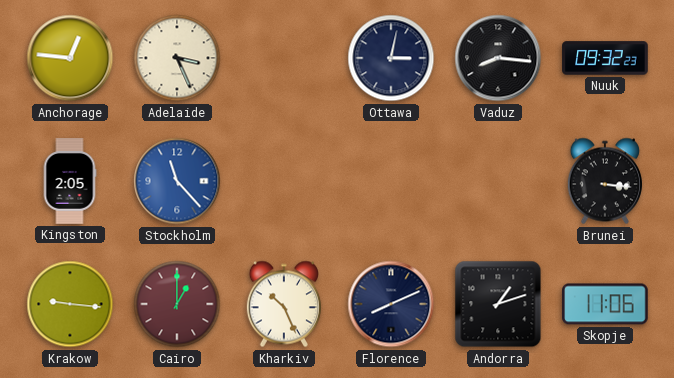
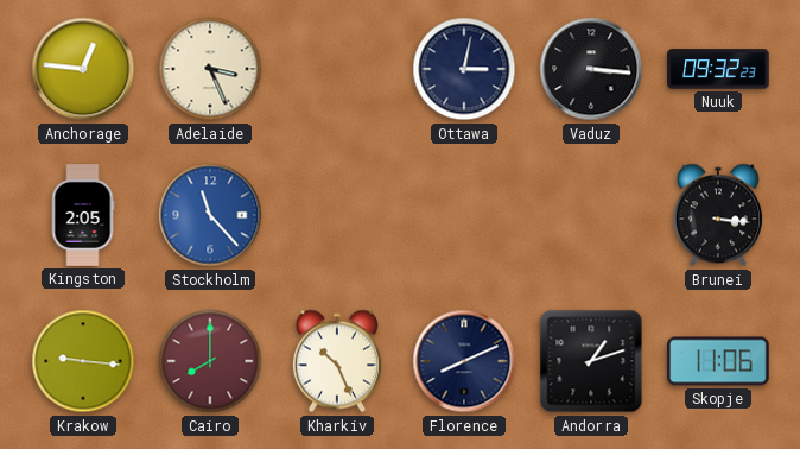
Vaduz: 8:16 -> 3:16 (591, 69)
Cairo: 1:00 -> 8:00 (210, 361)
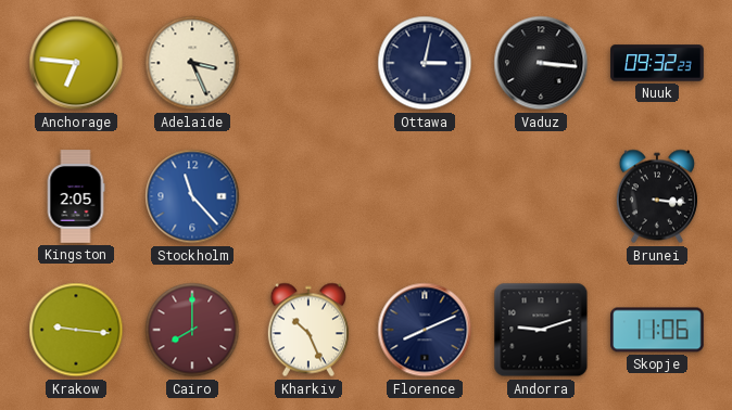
Anchorage: 12:46 -> 6:46 (76, 63)
Andorra: 1:12 -> 9:12 (541, 330)
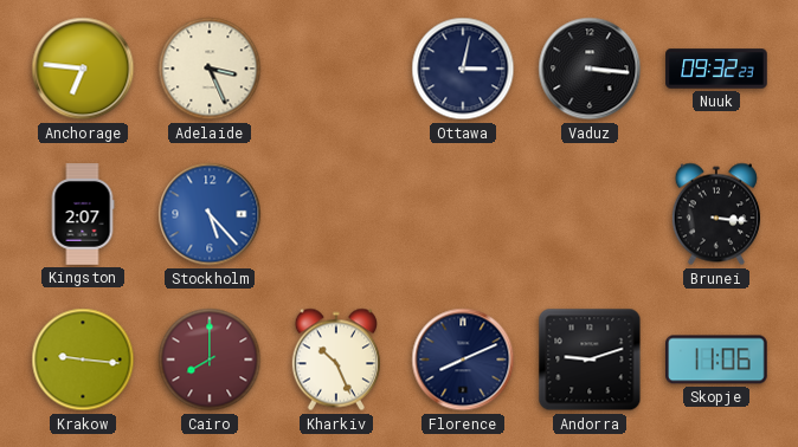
Kingston: 2:05 -> 2:07 (83, 214)
Stockholm: 11:23 -> 5:23 (210, 214)
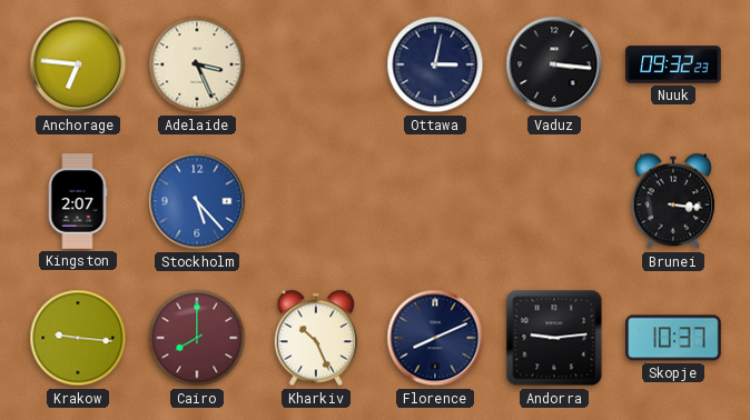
Andorra: 9:12 -> 9:14 (554, 338)
Skopje: 11:06 -> 10:37 (673, 338)
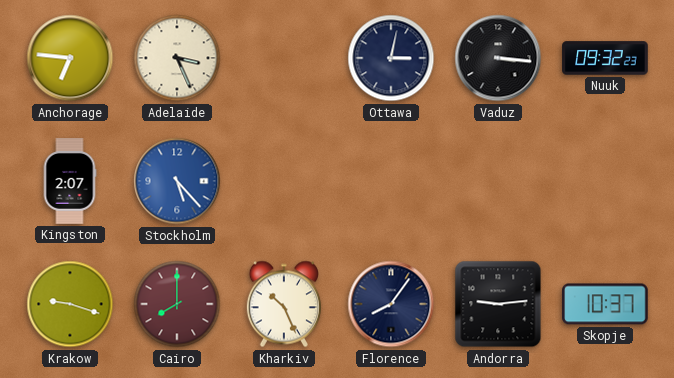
Brunei: 3:16 -> none (673, 201)
Krakow: 9:16 -> 9:18 (70, 304)
Florence: 8:11 -> 8:06 (391, 304)
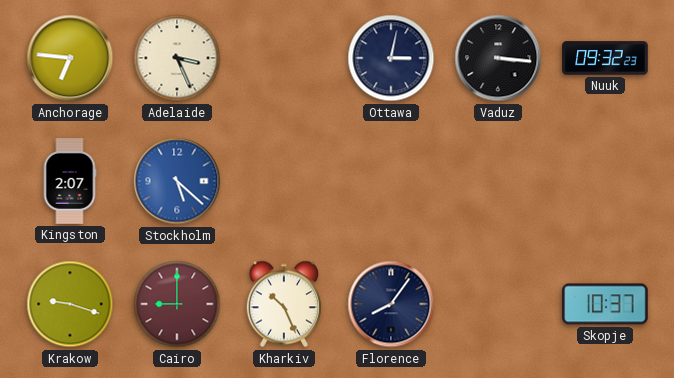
Stockholm: 5:23 -> 5:22 (177, 181)
Cairo: 8:00 -> 9:00 (177, 304)
Andorra: 9:14 -> none (498, 304)
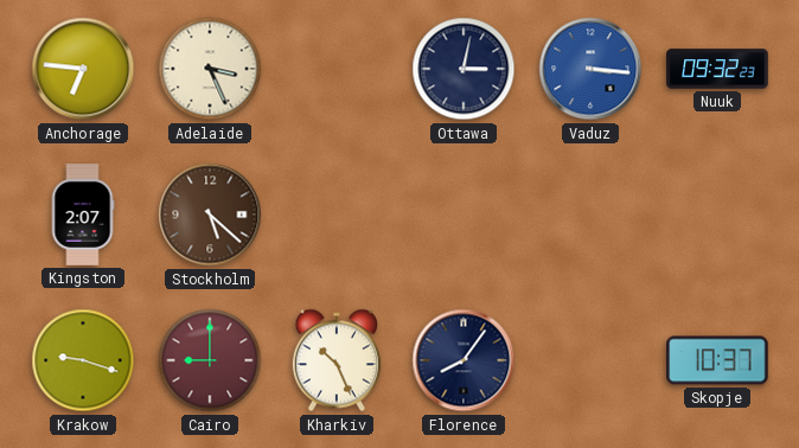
Vaduz dial: black -> blue (590, 69)
Stockholm dial: blue -> brown (210, 215)
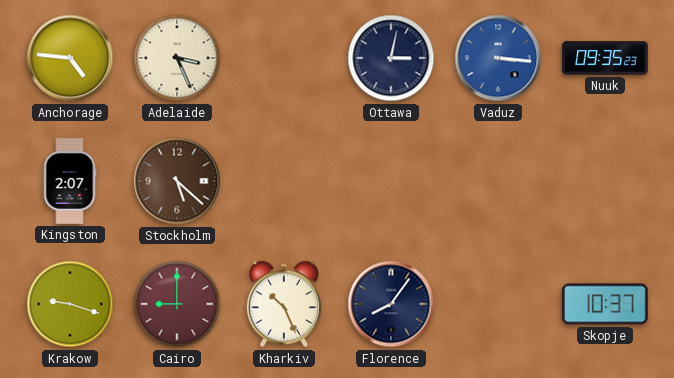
Anchorage: 6:46 -> 4:46 (70, 58)
Nuuk: 09:32 -> 09:35 (605, 58)
